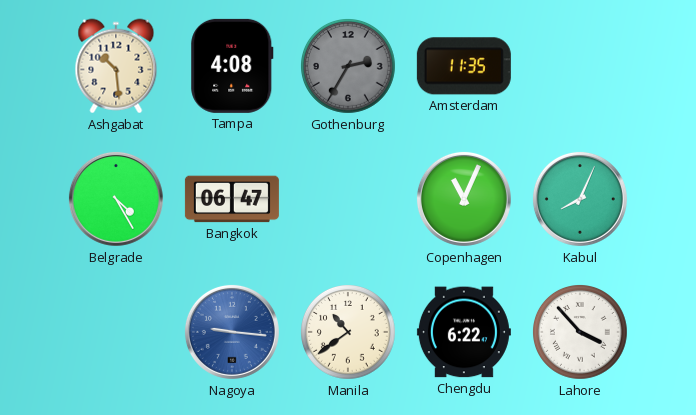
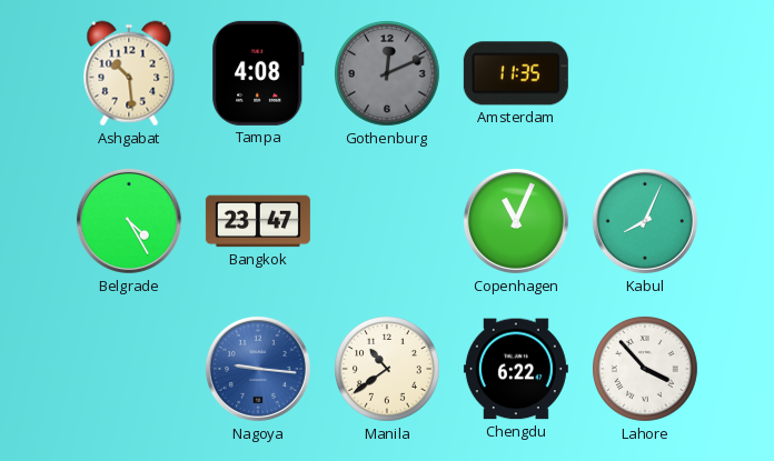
Gothenburg: 2:35 -> 12:11 (388, 74)
Bangkok: 06:47 -> 23:47 (258, 221)
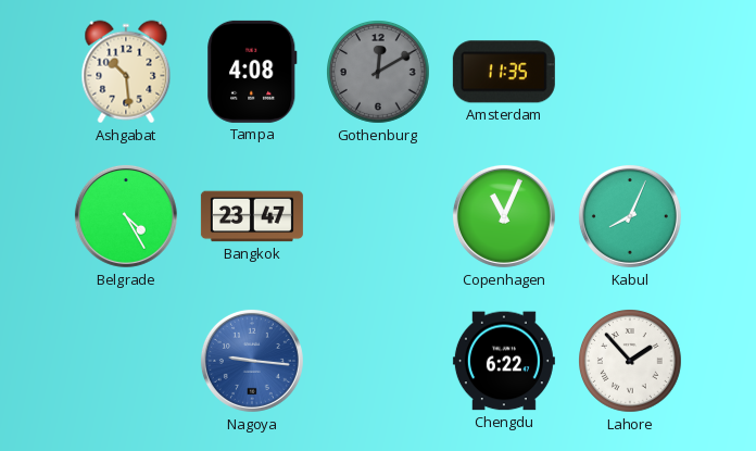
Gothenburg: 12:11 -> 12:10 (379, 73)
Manila: 10:39 -> none (388, 370)
Lahore: 3:53 -> 1:53 (631, 362)
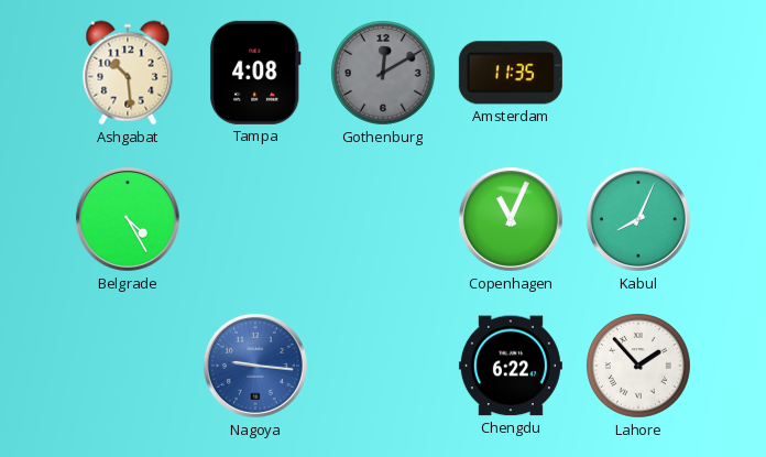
Bangkok: 23:47 -> none (252, 216)
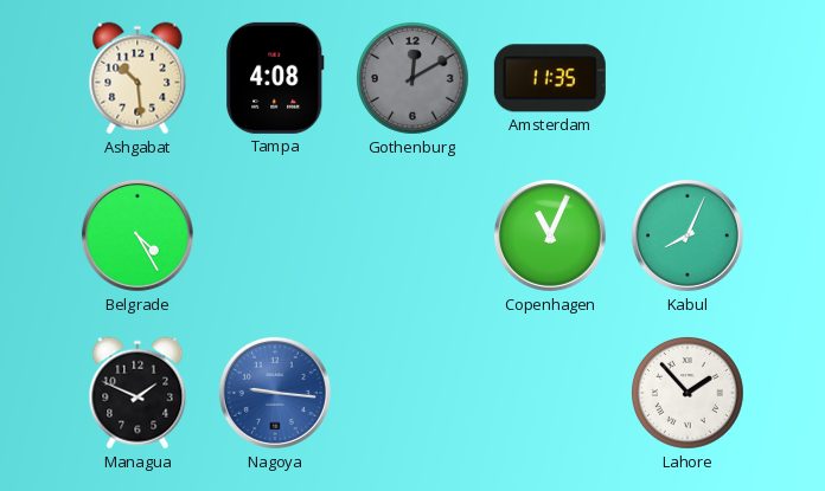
Managua: none -> 1:49 (137, 393)
Chengdu: 6:22 -> none (511, 366)
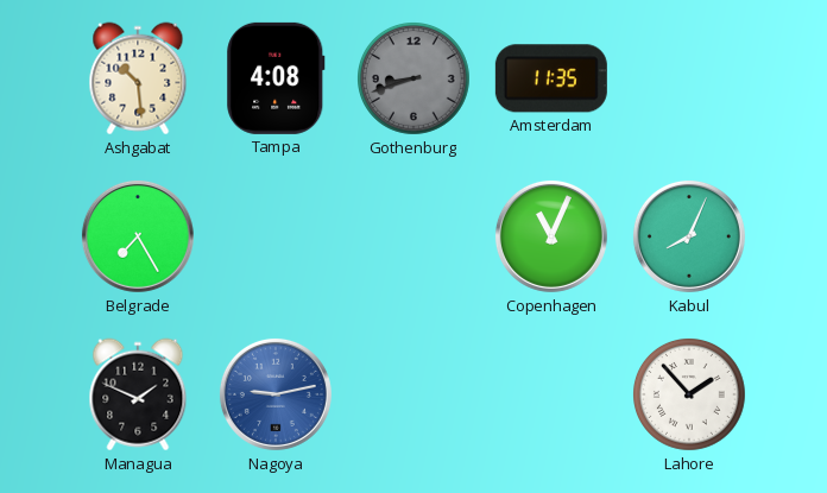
Gothenburg: 12:10 -> 8:42 (415, 80)
Belgrade: 4:25 -> 7:25 (138, 236)
Nagoya: 9:16 -> 9:13 (276, 394)
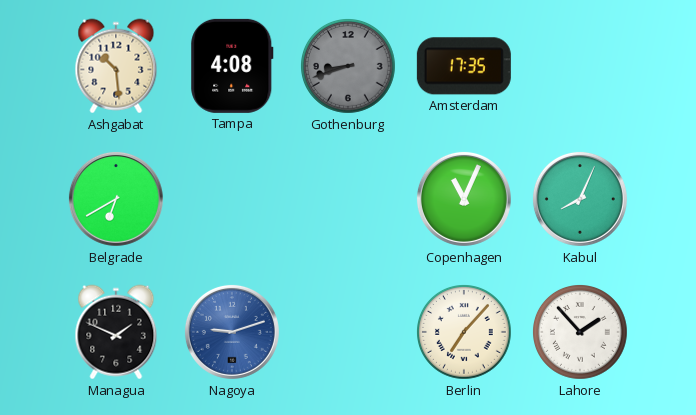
Amsterdam: 11:35 -> 17:35 (464, 66)
Belgrade: 7:25 -> 6:40 (116, 199)
Nagoya: 9:13 -> 9:12 (232, 332)
Berlin: none -> 7:07 (465, 333)
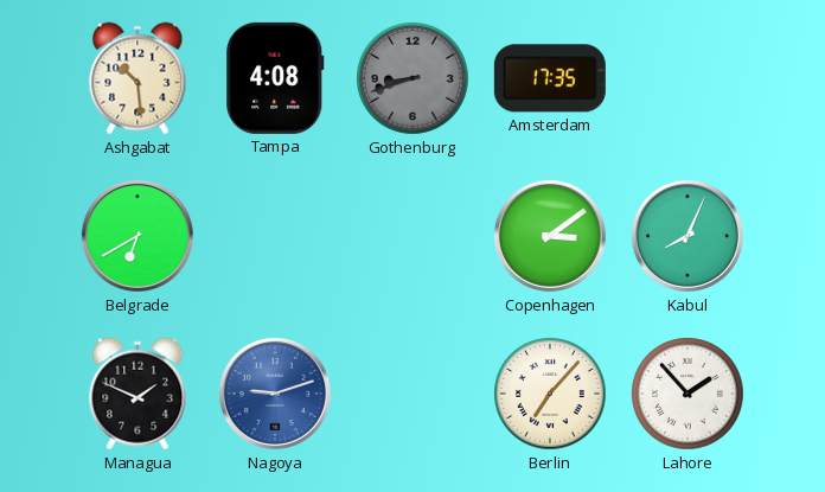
Copenhagen: 11:04 -> 3:09 (550, 236)
